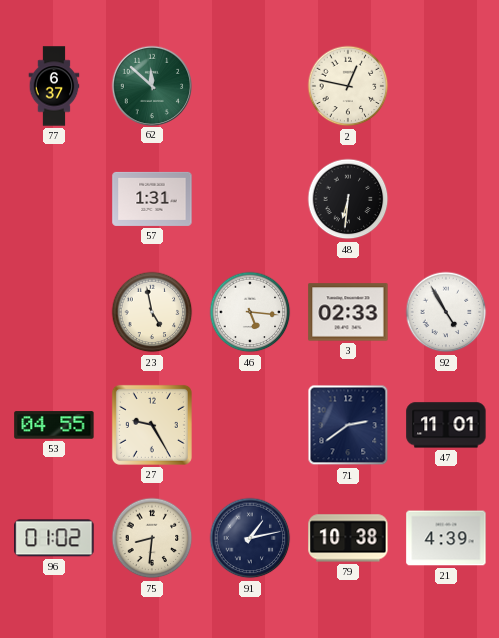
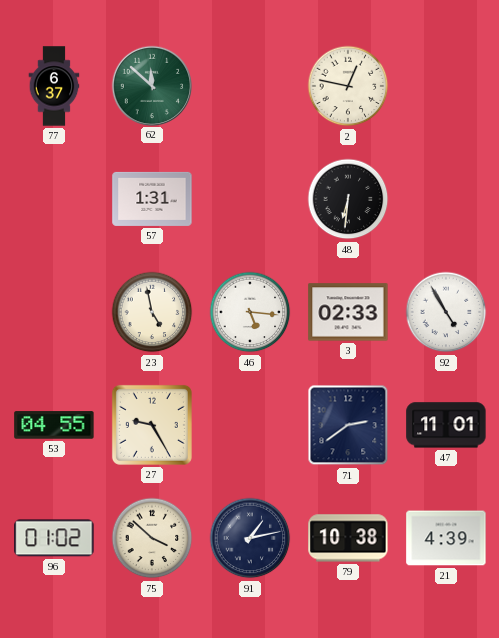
75: 8:31 -> 3:52 (152, 538)
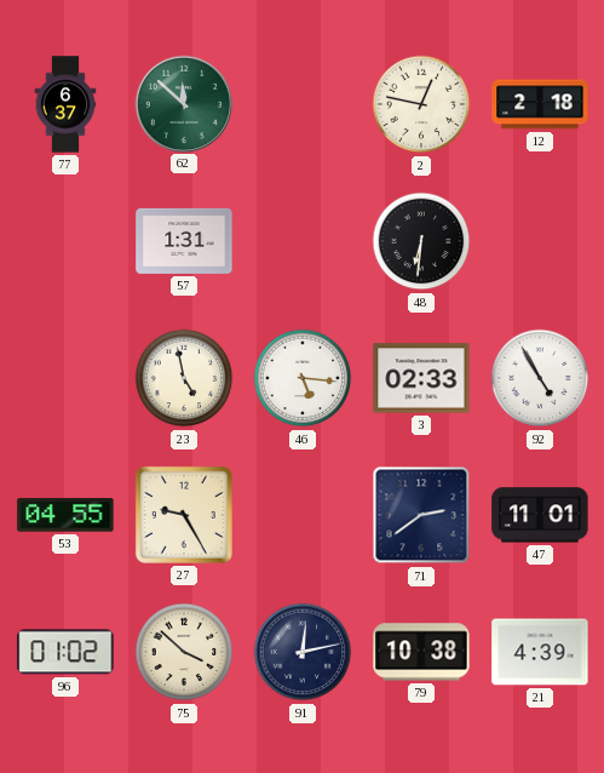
12: none -> 2:18 (540, 104)
91: 1:13 -> 12:13 (303, 652)
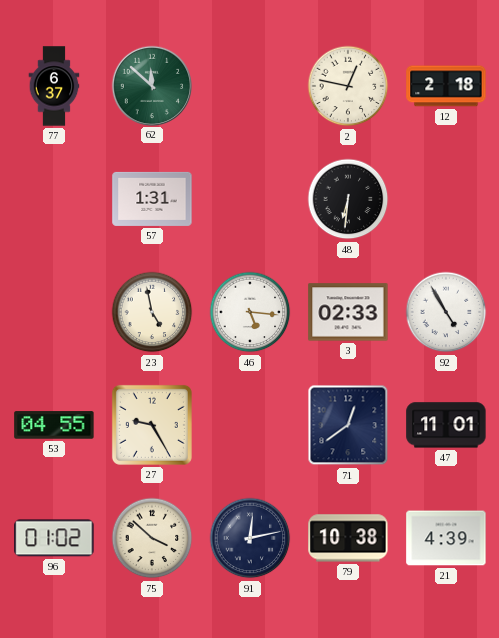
71: 2:39 -> 12:39 (348, 425)
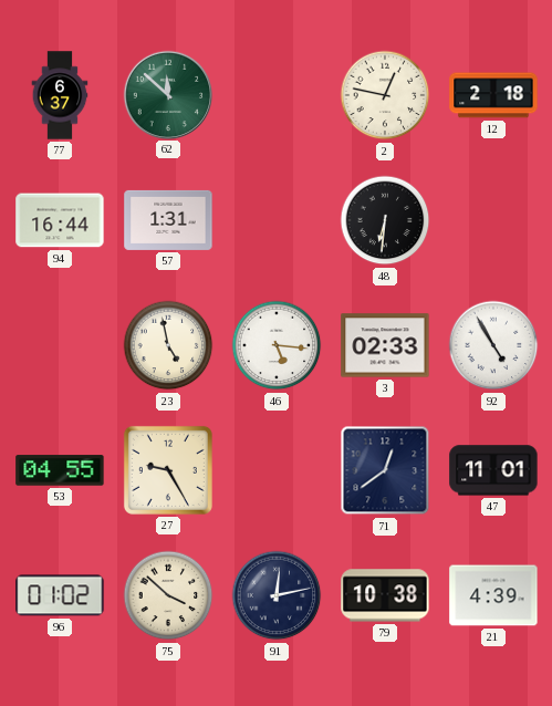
94: none -> 16:44 (60, 220)
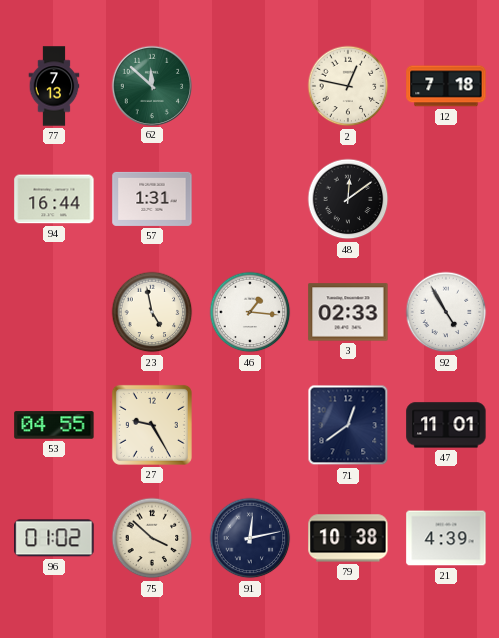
77: 6:37 -> 7:13 (54, 86)
12: 2:18 -> 7:18 (446, 86)
48: 6:31 -> 12:09 (348, 199)
46: 5:16 -> 1:16 (250, 312)
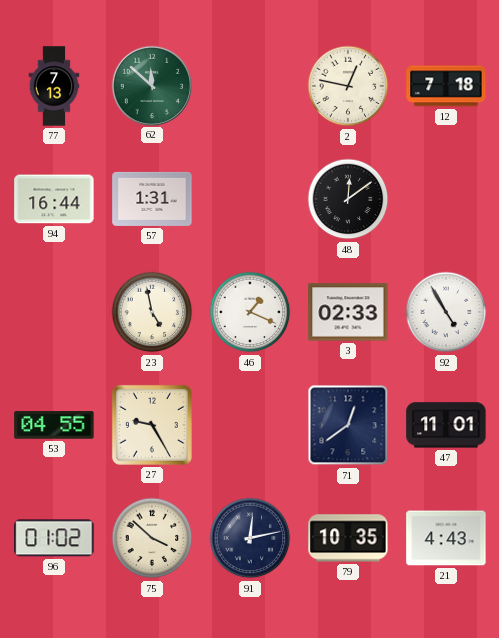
46: 1:16 -> 1:19 (250, 312)
79: 10:38 -> 10:35 (348, 538)
21: 4:39 -> 4:43 (446, 538)
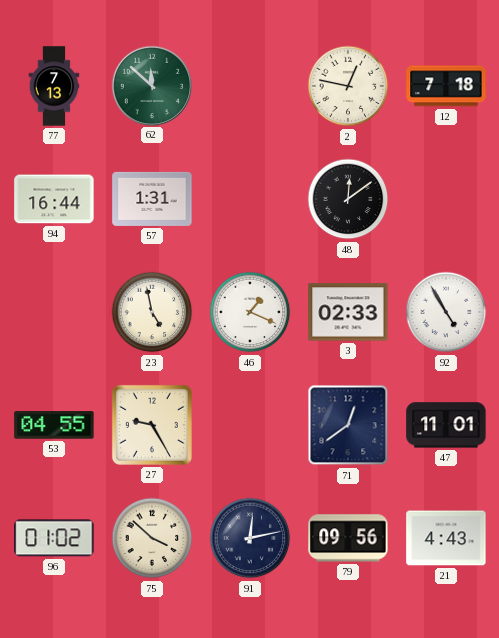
79: 10:35 -> 09:56 (348, 538)
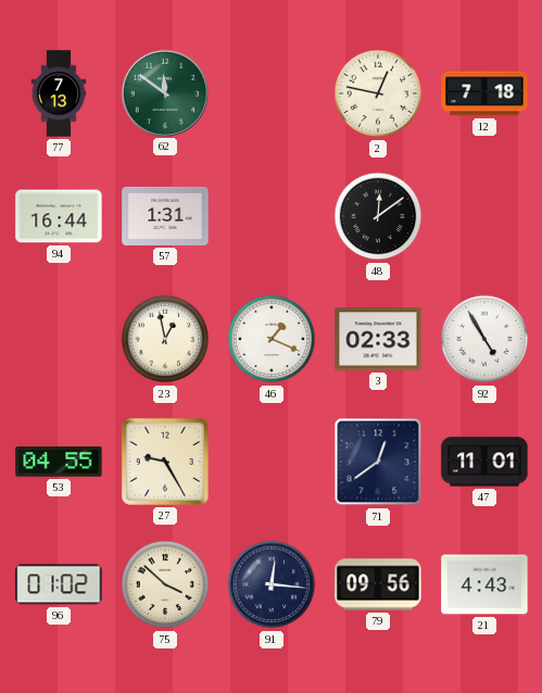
62: 11:52 -> 11:51 (164, 92)
23: 4:58 -> 12:58 (165, 339)
91: 12:13 -> 12:16 (272, 584)
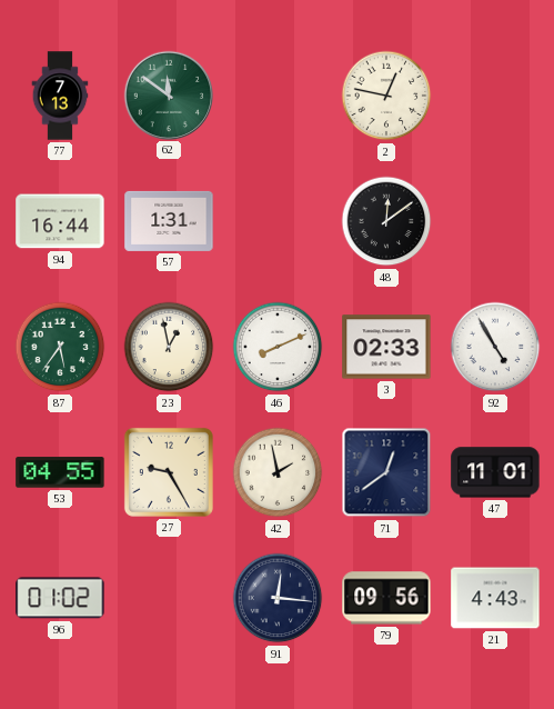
12: 7:18 -> none (484, 93)
87: none -> 5:36 (60, 347)
46: 1:19 -> 8:11 (278, 347)
42: none -> 1:58 (278, 472)
75: 3:52 -> none (165, 584)
